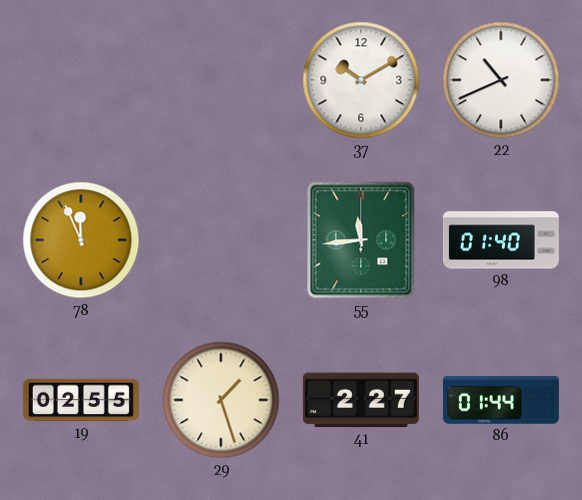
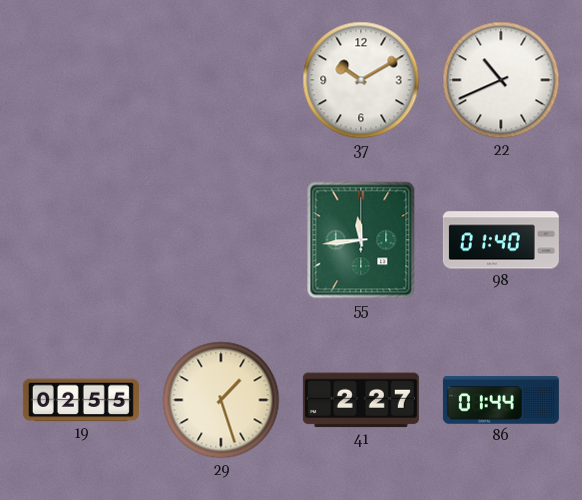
78: 11:56 -> none (81, 240)
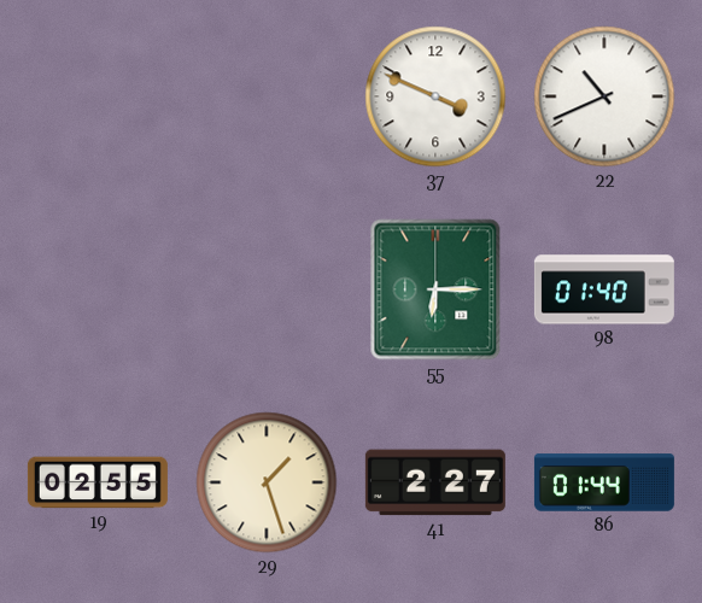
37: 10:10 -> 3:49 (435, 96)
55: 11:44 -> 6:15 (435, 289)
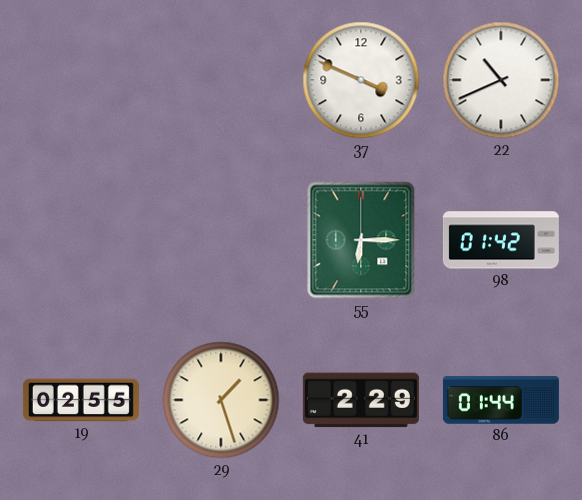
98: 01:40 -> 01:42 (501, 240)
41: 2:27 -> 2:29 (361, 400)
